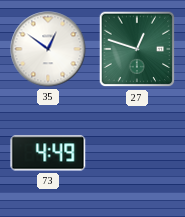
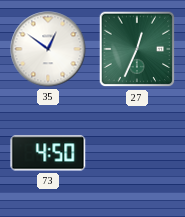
27: 12:48 -> 12:34 (137, 49)
73: 4:49 -> 4:50 (48, 153)
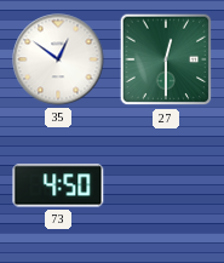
27: 12:34 -> 12:30 (166, 59)
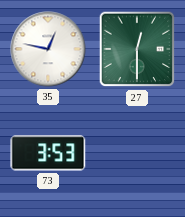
35: 12:51 -> 12:47 (48, 49)
73: 4:50 -> 3:53 (48, 153)
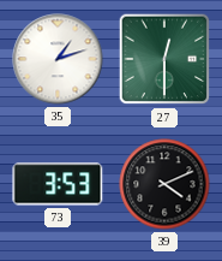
35: 12:47 -> 1:12 (58, 59)
39: none -> 4:11 (164, 184)
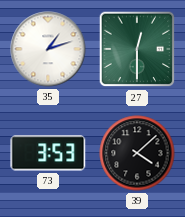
39: 4:11 -> 4:08 (137, 153)
